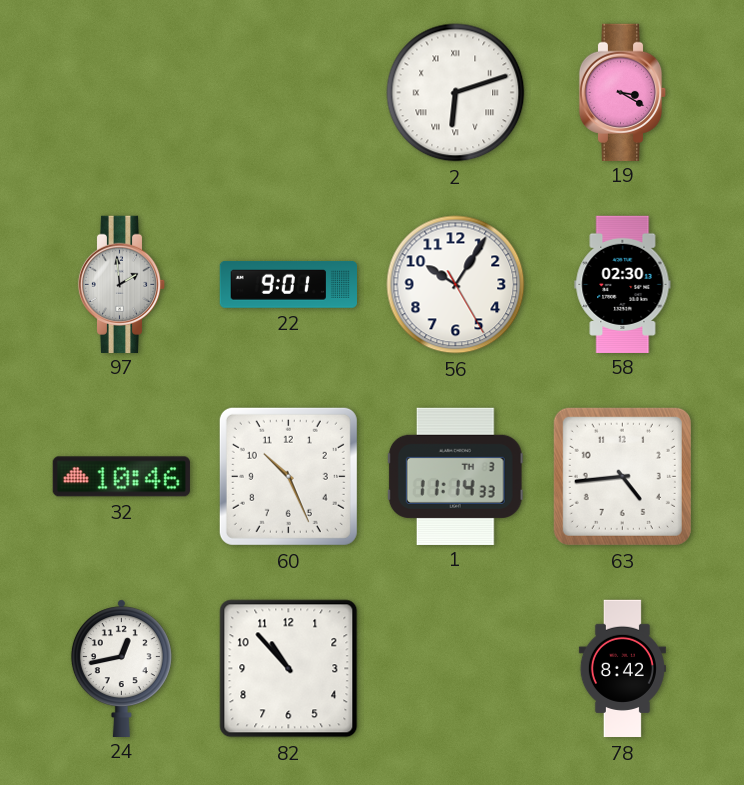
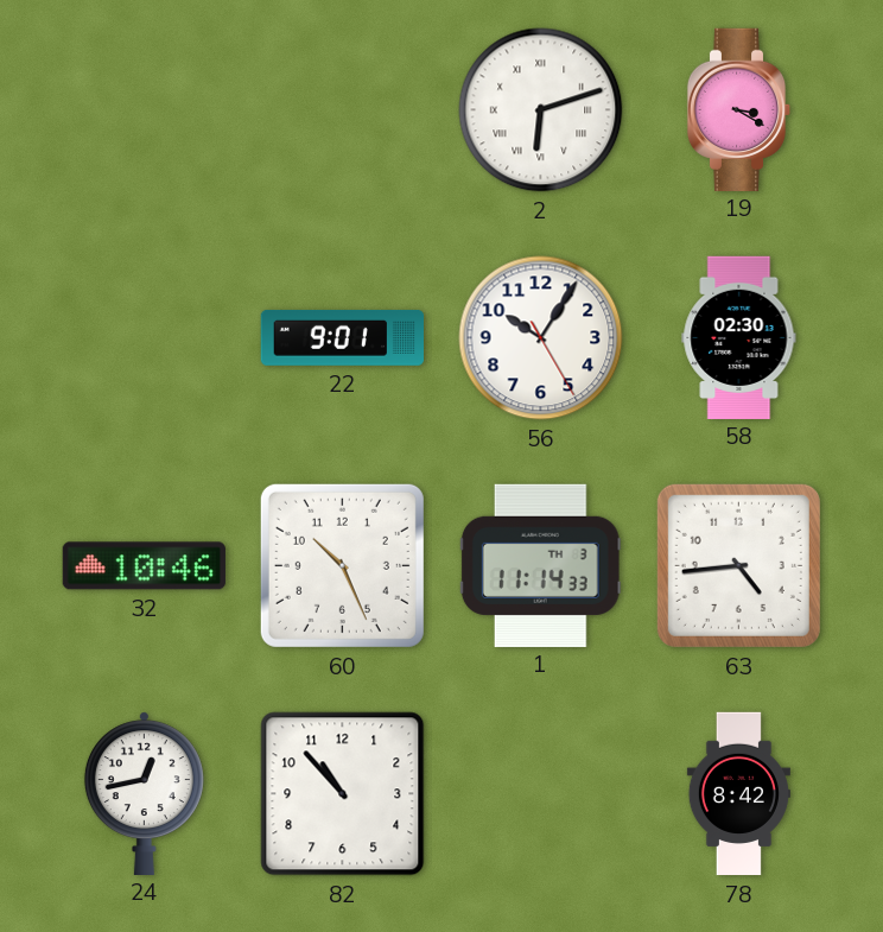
97: 1:59 -> none (122, 284)
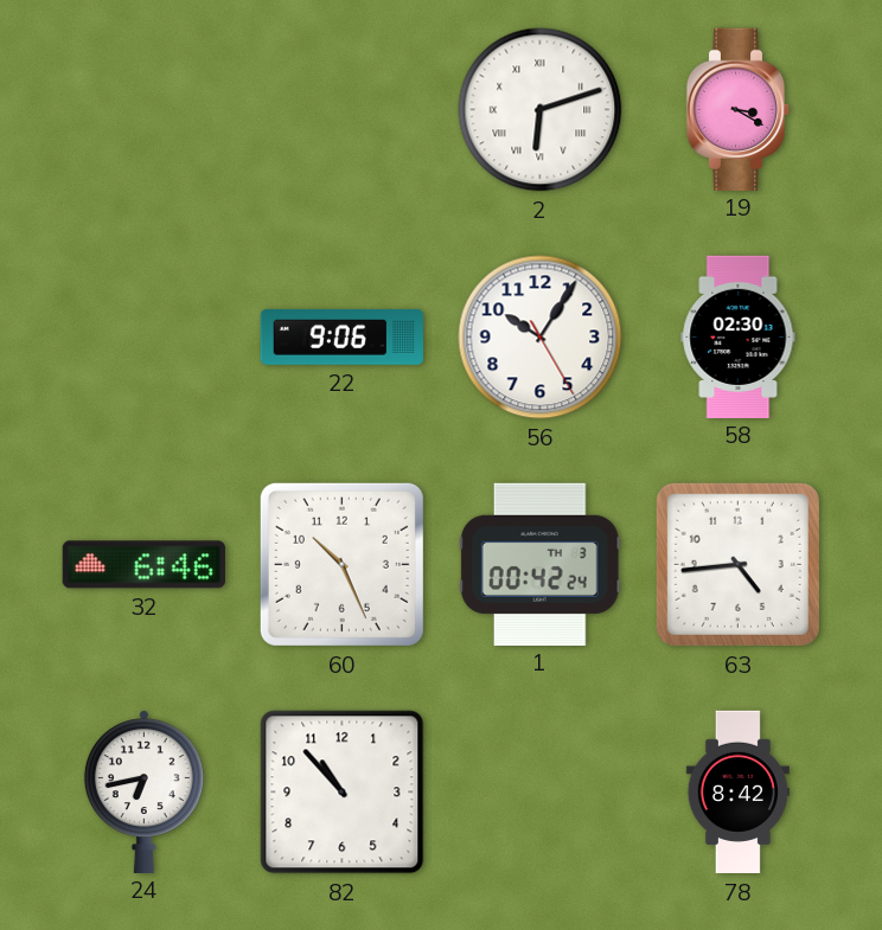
22: 9:01 -> 9:06 (341, 336)
32: 10:46 -> 6:46 (143, 565)
1: 11:14 -> 00:42 (539, 564)
24: 12:43 -> 6:43 (143, 791)
